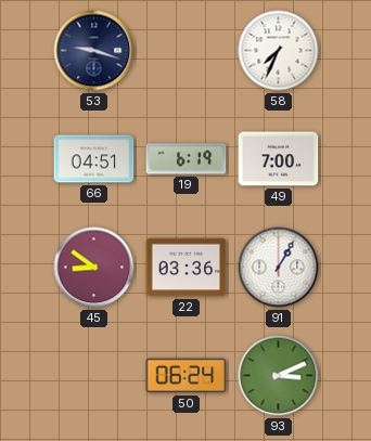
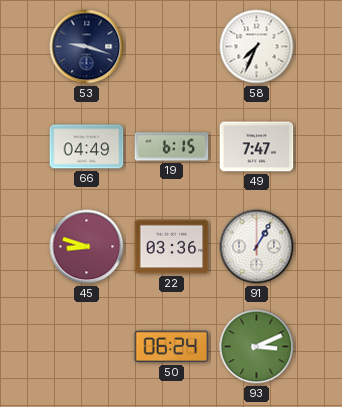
66: 04:51 -> 04:49 (87, 147)
19: 6:19 -> 6:15 (172, 147)
49: 7:00 -> 7:47 (257, 147)
45: 8:51 -> 8:48 (87, 247)
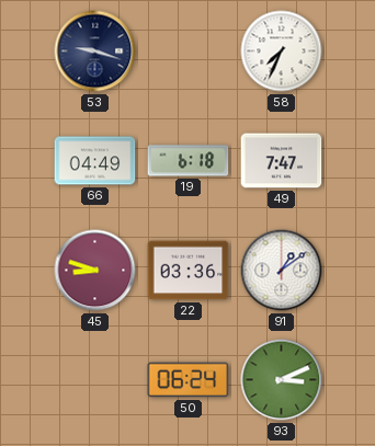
19: 6:15 -> 6:18 (189, 161)
91: 1:05 -> 1:09 (282, 271)
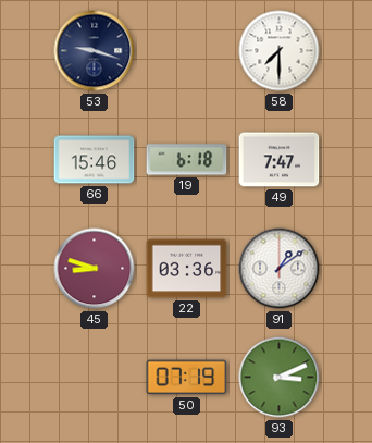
58: 7:34 -> 7:30 (280, 51)
66: 04:49 -> 15:46 (95, 160)
50: 06:24 -> 07:19 (187, 378)
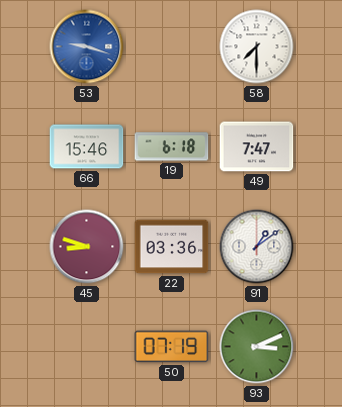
53 dial: navy -> blue (87, 47)
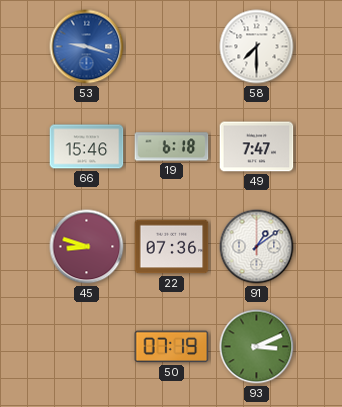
22: 03:36 -> 07:36 (172, 247)
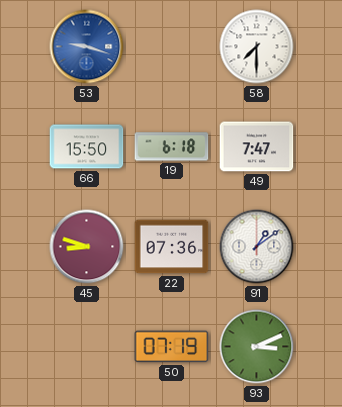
66: 15:46 -> 15:50 (87, 147)
